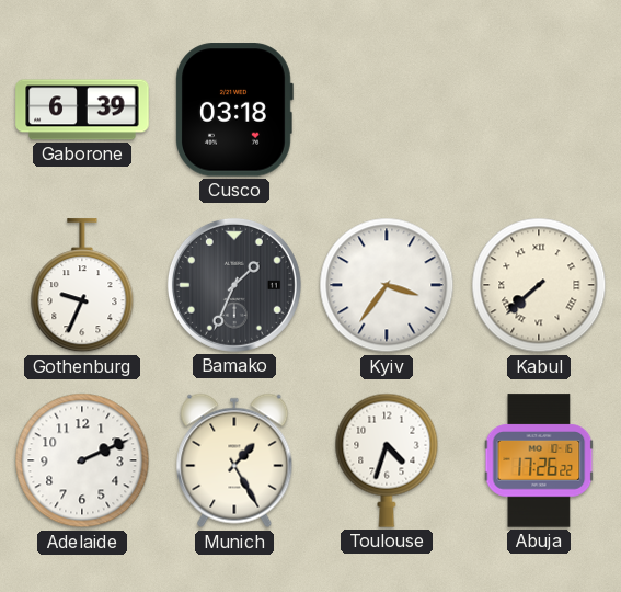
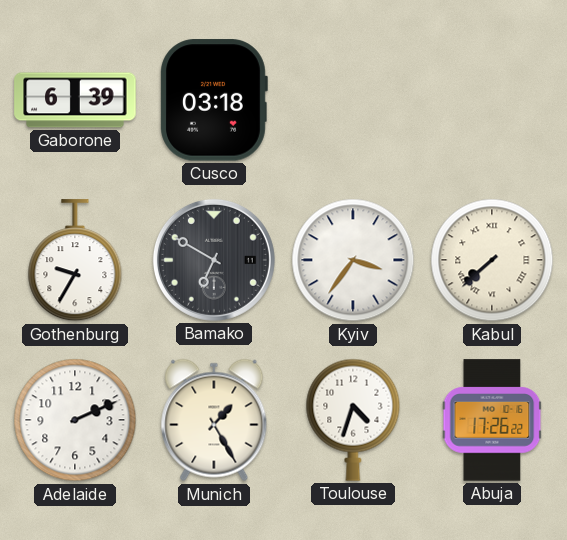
Gothenburg: 9:34 -> 9:35 (75, 261)
Bamako: 1:34 -> 6:50 (214, 260)
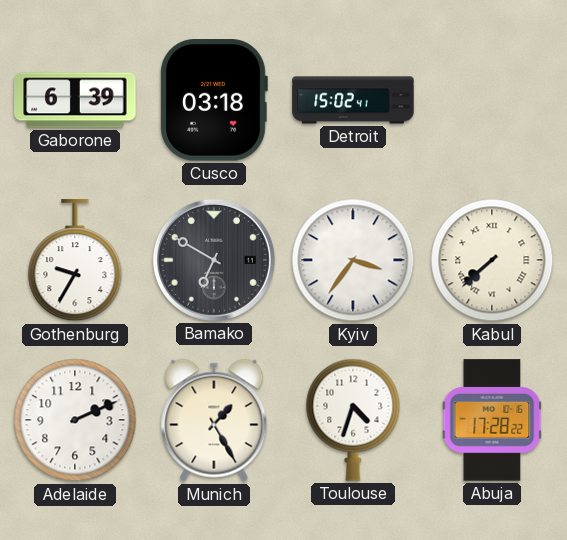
Detroit: none -> 15:02 (353, 100)
Abuja: 17:26 -> 17:28 (492, 420)
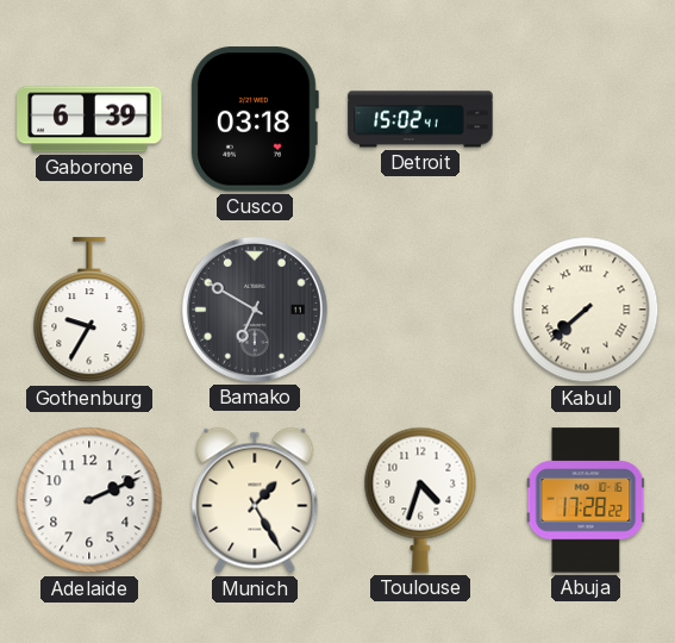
Kyiv: 3:36 -> none (353, 260)
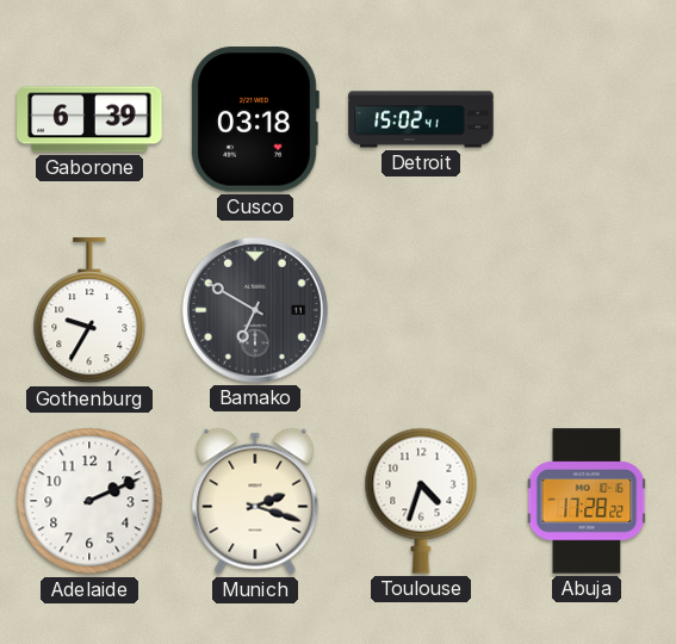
Kabul: 7:38 -> none (586, 310)
Munich: 1:25 -> 2:18 (255, 501)
